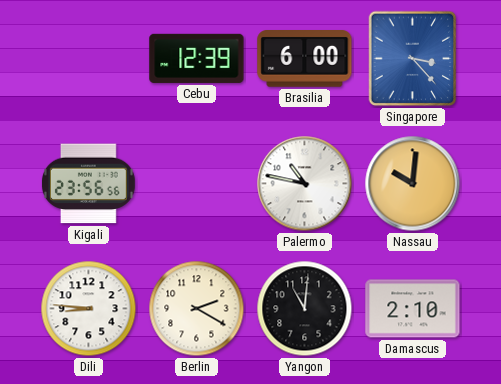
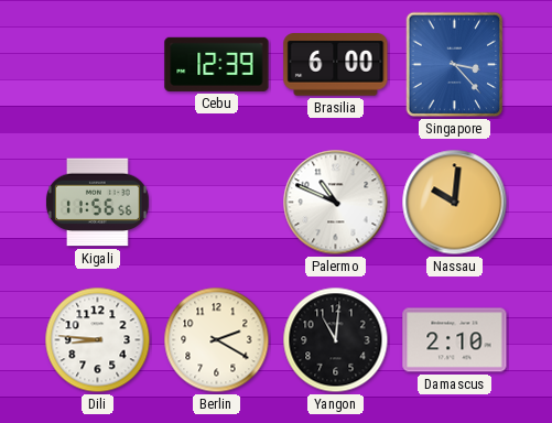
Kigali: 23:56 -> 11:56 (97, 203)
Palermo: 10:47 -> 10:49 (336, 203)
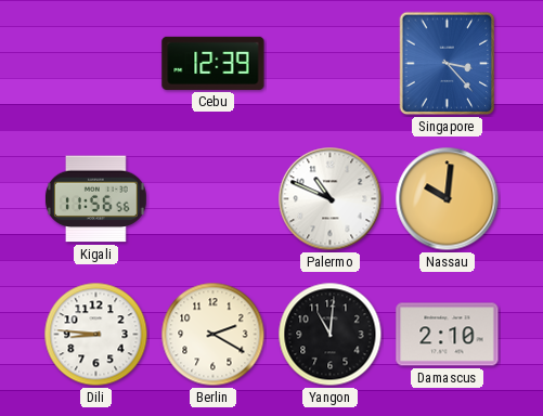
Brasilia: 6:00 -> none (336, 65)
